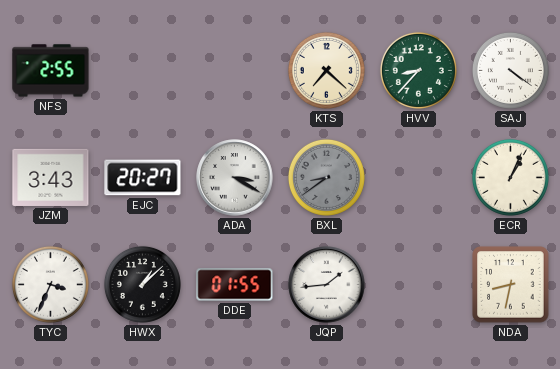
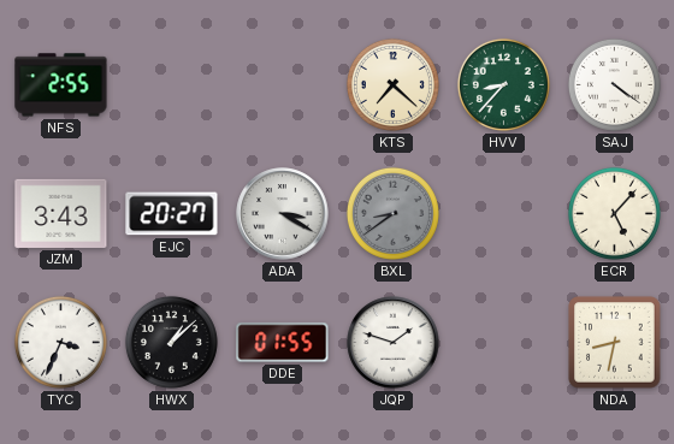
ECR: 1:04 -> 5:07 (614, 213)
JQP: 1:44 -> 1:48 (394, 343)
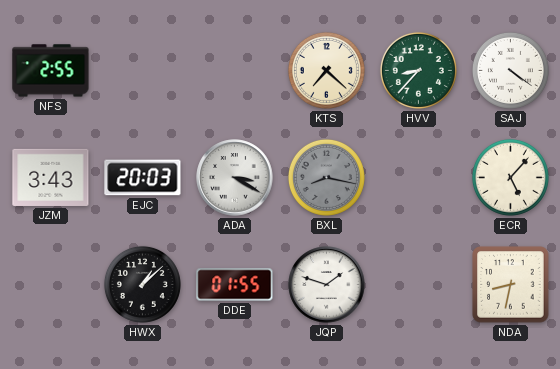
EJC: 20:27 -> 20:03 (143, 178)
BXL: 8:39 -> 8:17 (326, 177)
TYC: 3:34 -> none (60, 342)
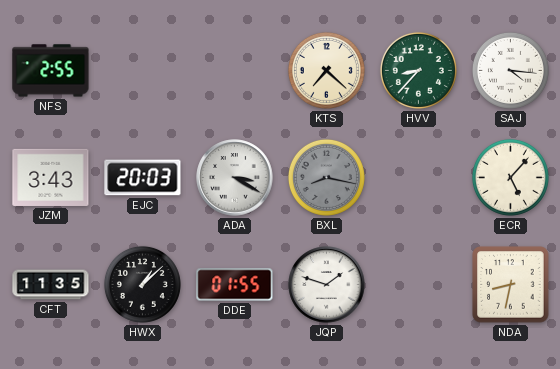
SAJ: 4:21 -> 4:16 (510, 70)
CFT: none -> 11:35 (51, 285)
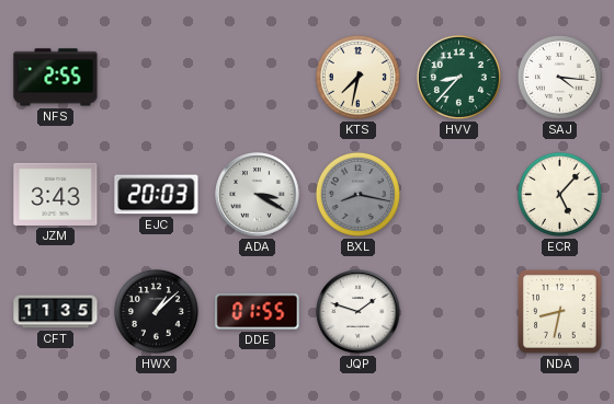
KTS: 7:22 -> 7:32 (357, 77)
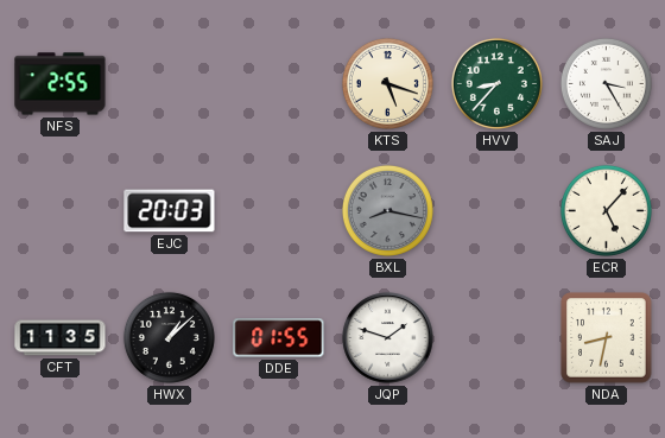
KTS: 7:32 -> 5:18 (387, 83)
SAJ: 4:16 -> 3:25 (606, 83)
JZM: 3:43 -> none (56, 194)
ADA: 3:20 -> none (258, 195)
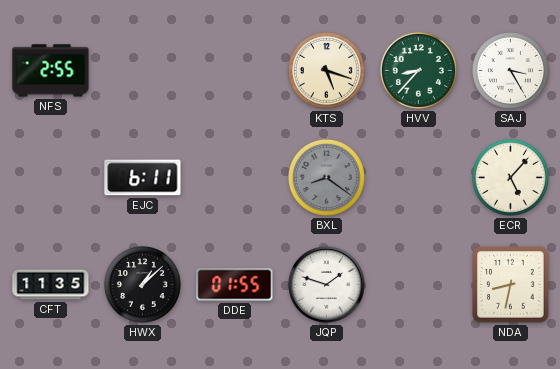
EJC: 20:03 -> 6:11 (143, 178)
BXL: 8:17 -> 8:21 (326, 177)
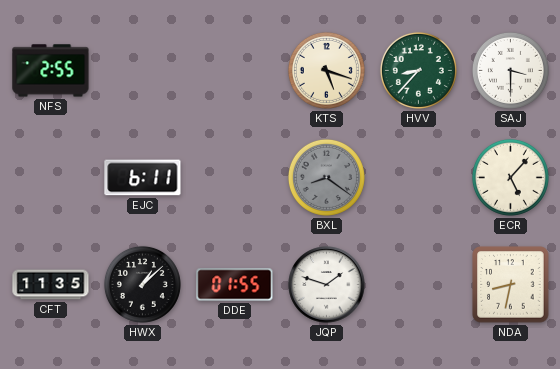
SAJ: 3:25 -> 3:30 (510, 70)
